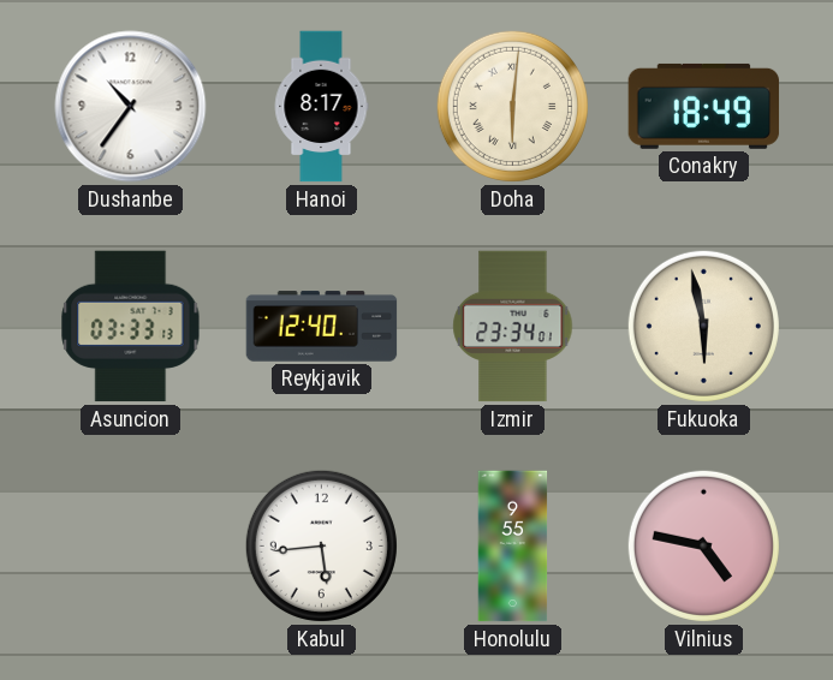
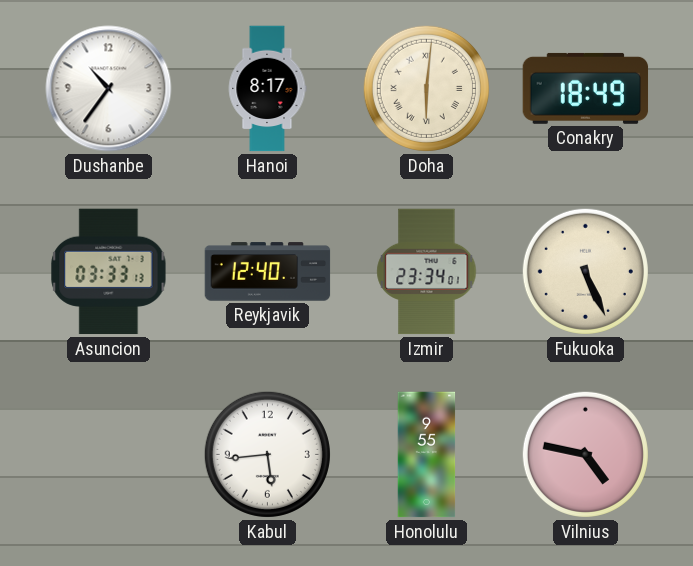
Fukuoka: 5:58 -> 5:26 (585, 271)
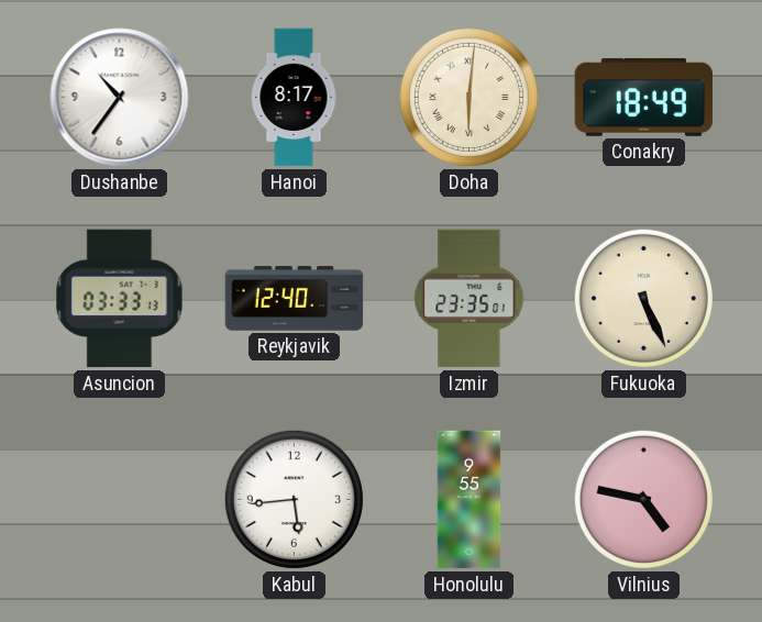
Izmir: 23:34 -> 23:35 (470, 299)
